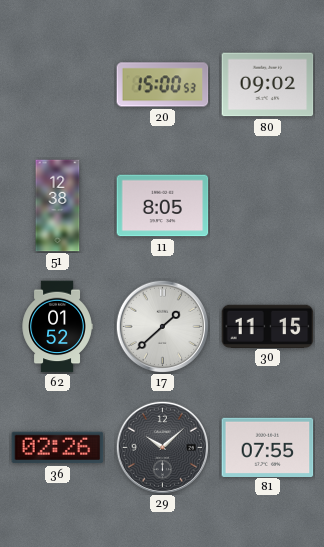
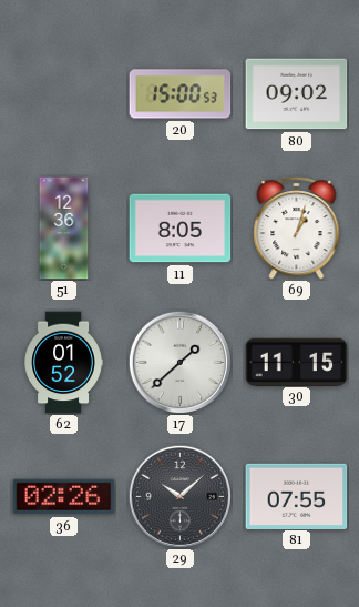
51: 12:38 -> 12:36 (64, 229)
69: none -> 1:03 (297, 227)
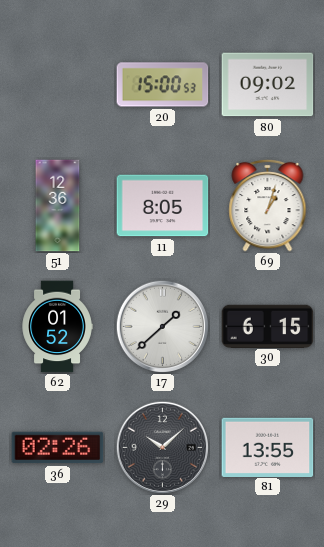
30: 11:15 -> 6:15 (268, 326)
81: 07:55 -> 13:55 (268, 447)
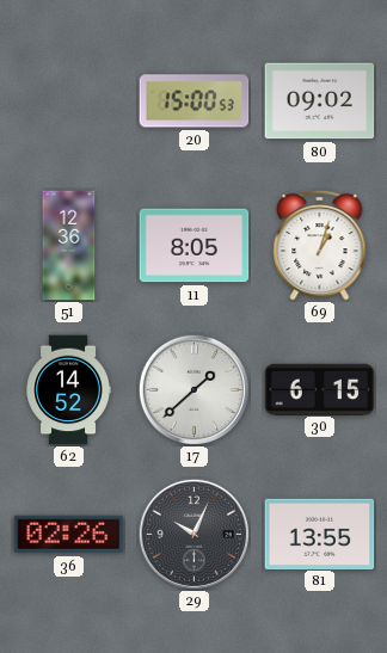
62: 01:52 -> 14:52 (68, 390)
29: 10:08 -> 10:04 (193, 534)
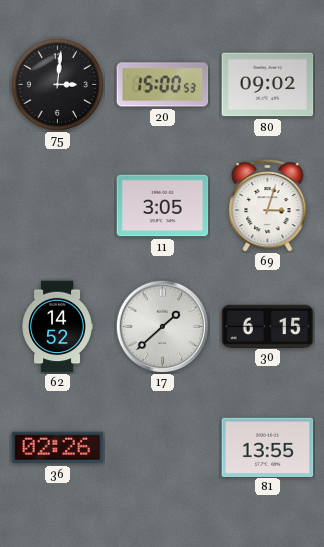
75: none -> 3:01 (57, 84)
51: 12:36 -> none (69, 246)
11: 8:05 -> 3:05 (163, 206)
69: 1:03 -> 3:03 (268, 205)
29: 10:04 -> none (193, 534)
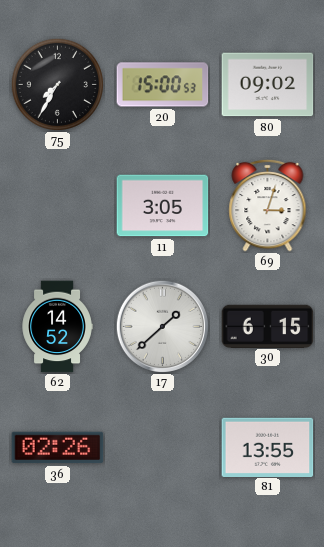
75: 3:01 -> 7:35 (57, 84)
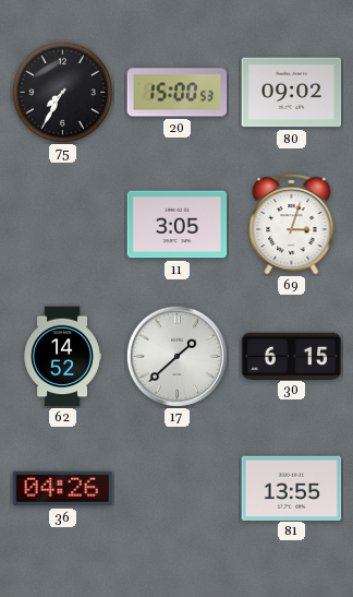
36: 02:26 -> 04:26 (63, 489)
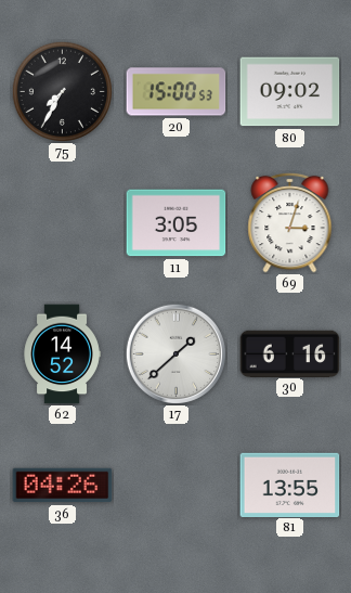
30: 6:15 -> 6:16 (290, 353)
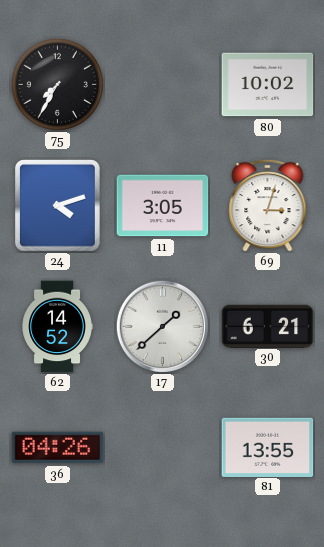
20: 15:00 -> none (177, 92)
80: 09:02 -> 10:02 (268, 85)
24: none -> 4:12 (58, 206)
30: 6:16 -> 6:21 (268, 326)
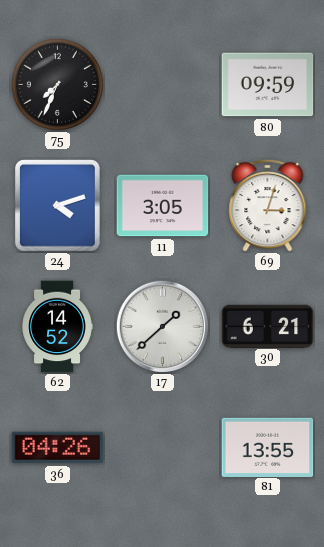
75: 7:35 -> 7:34 (57, 84)
80: 10:02 -> 09:59 (268, 85)
